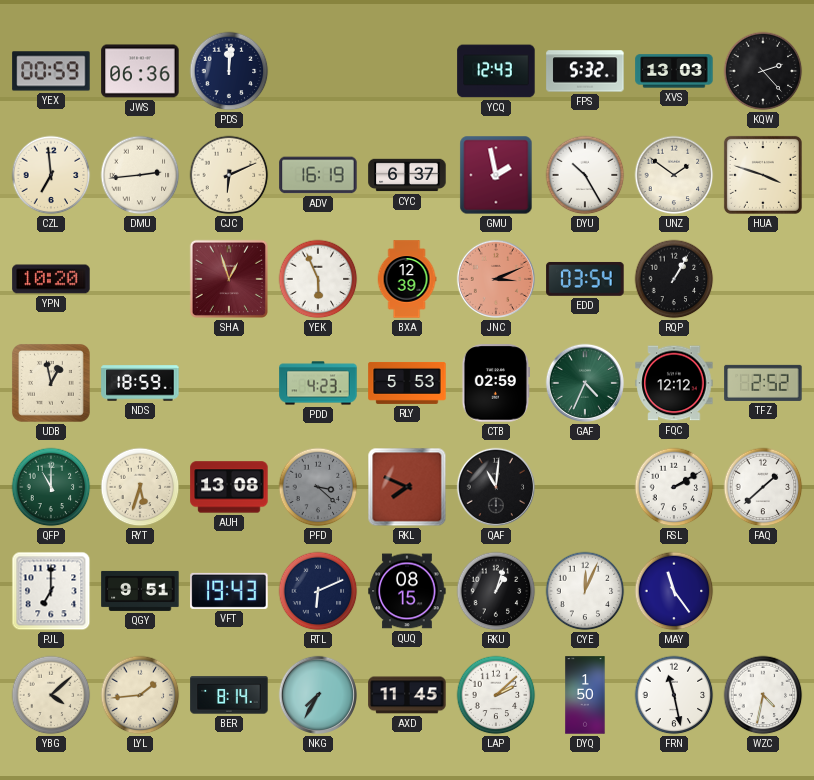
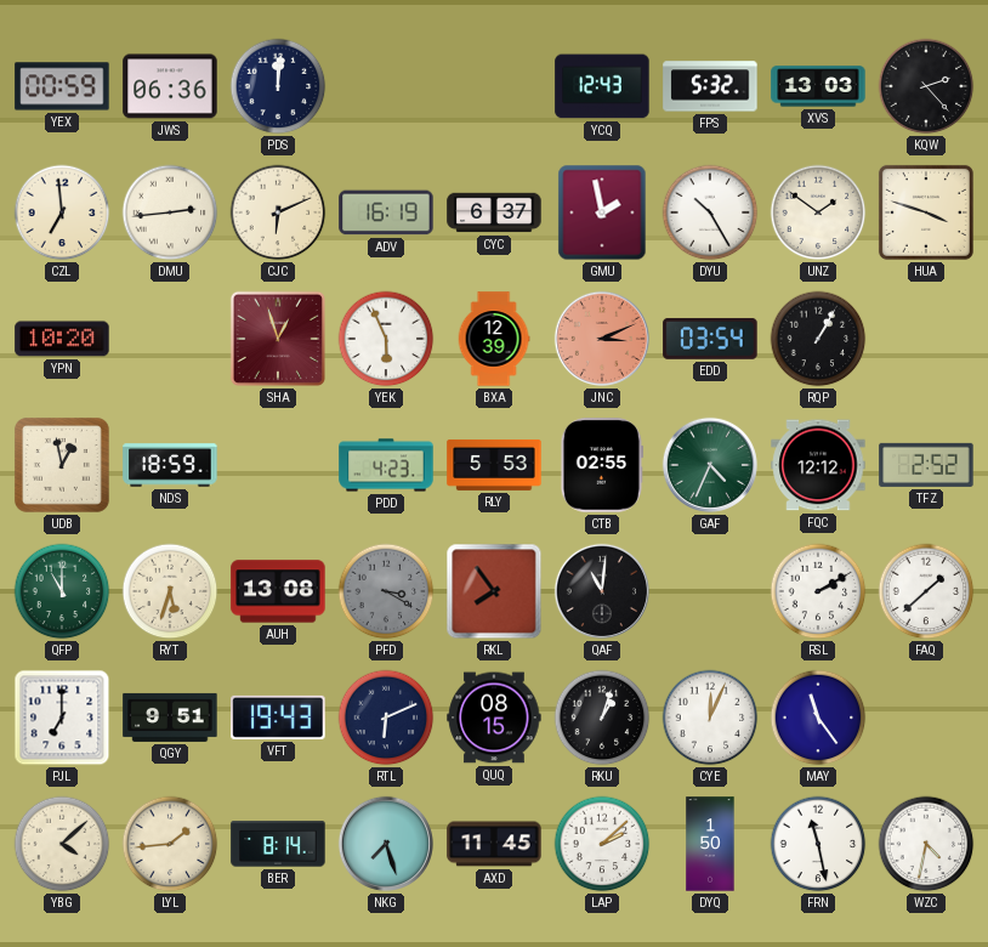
CTB: 02:59 -> 02:55 (602, 465)
PFD: 3:22 -> 3:20 (386, 591)
RKL: 7:49 -> 7:54 (494, 591)
NKG: 7:35 -> 7:27 (386, 844)
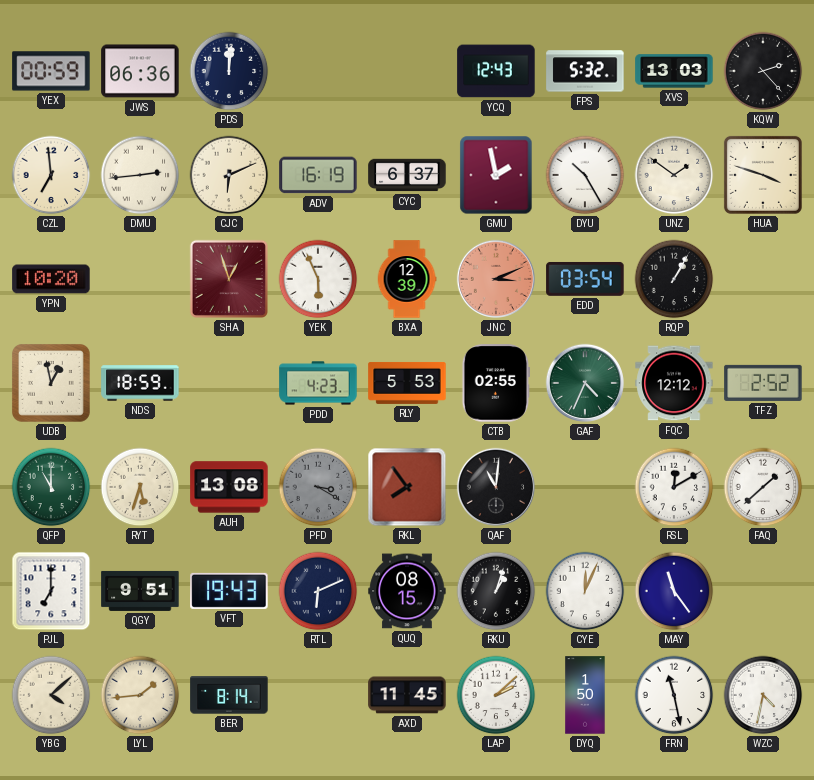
RSL: 2:10 -> 12:10 (674, 487)
NKG: 7:27 -> none (386, 844)
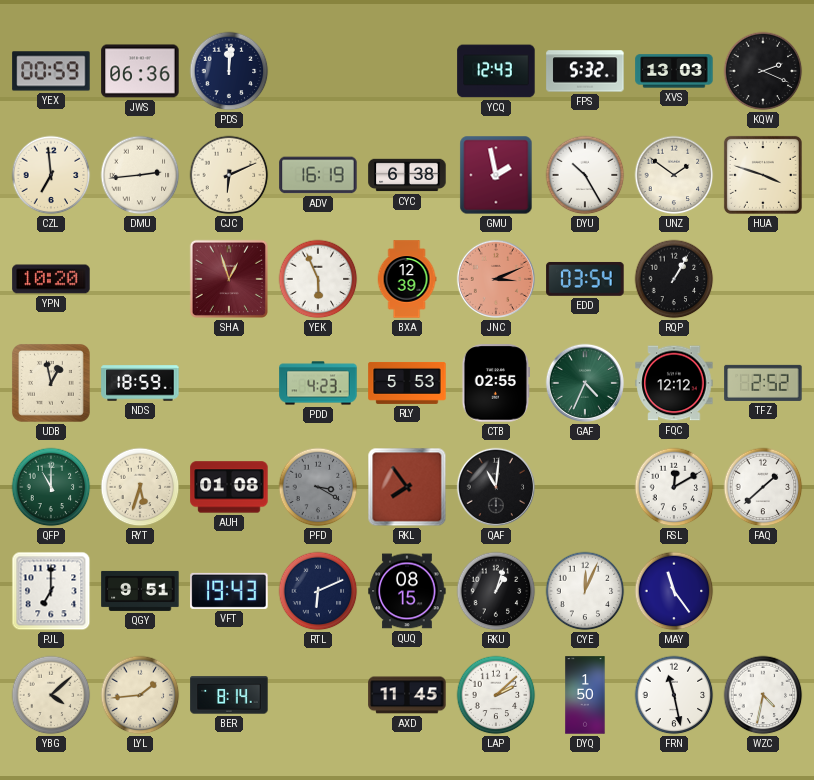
KQW: 2:23 -> 2:19 (763, 71)
CYC: 6:37 -> 6:38 (407, 175)
AUH: 13:08 -> 01:08 (229, 487)
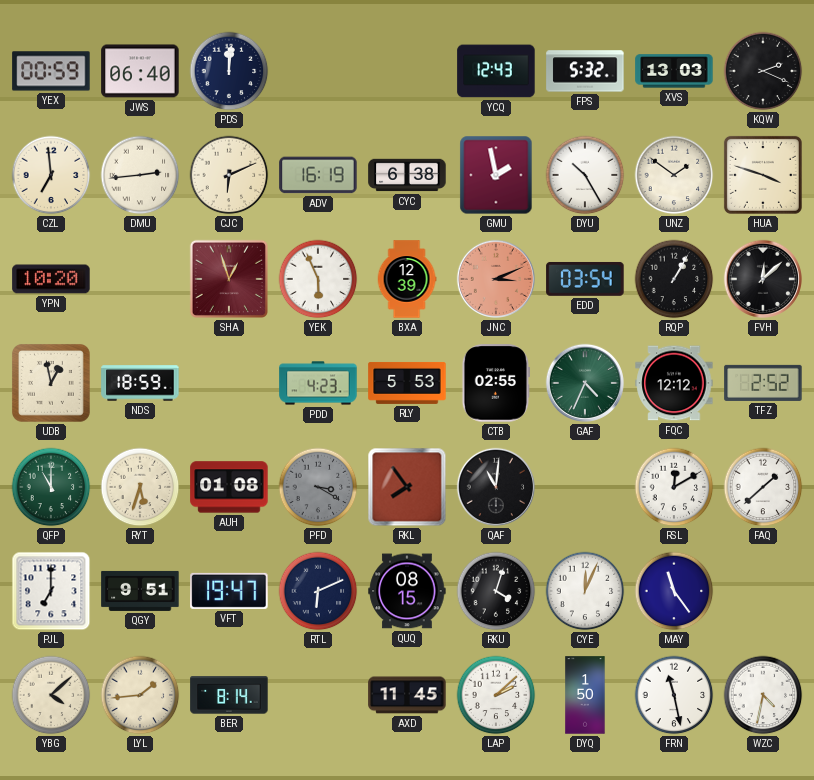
JWS: 06:36 -> 06:40 (140, 71)
FVH: none -> 12:08 (763, 279)
VFT: 19:43 -> 19:47 (229, 591)
RKU: 1:03 -> 4:03 (496, 591)
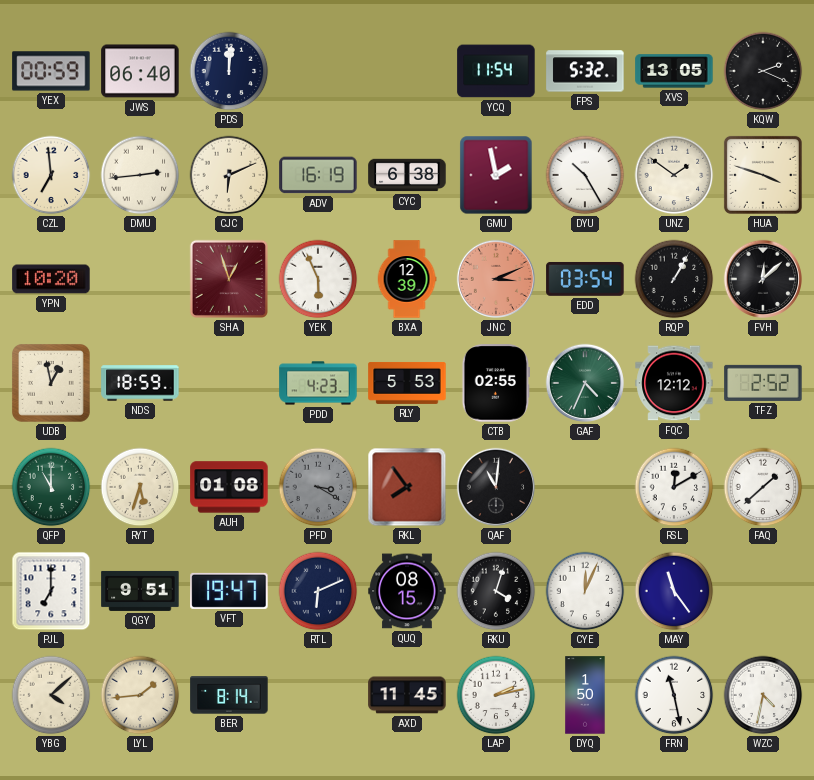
YCQ: 12:43 -> 11:54 (496, 71)
XVS: 13:03 -> 13:05 (674, 71)
LAP: 2:08 -> 2:13 (496, 695)
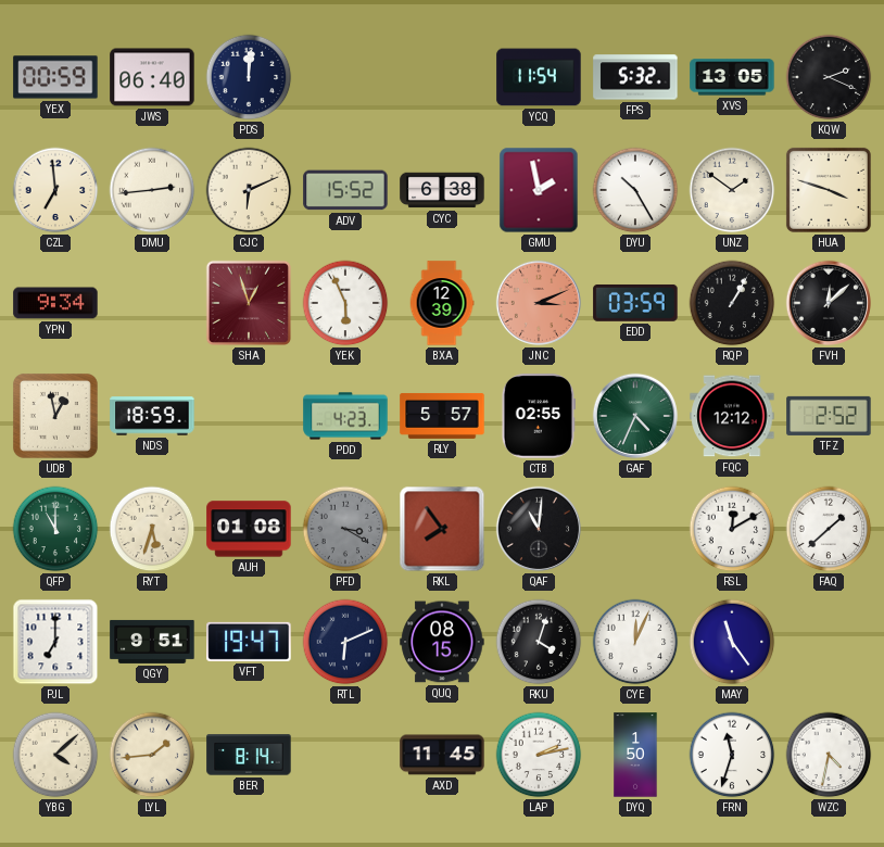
ADV: 16:19 -> 15:52 (345, 190)
YPN: 10:20 -> 9:34 (55, 303)
EDD: 03:54 -> 03:59 (635, 303)
RLY: 5:53 -> 5:57 (442, 416)
FRN: 11:28 -> 11:33 (732, 755)
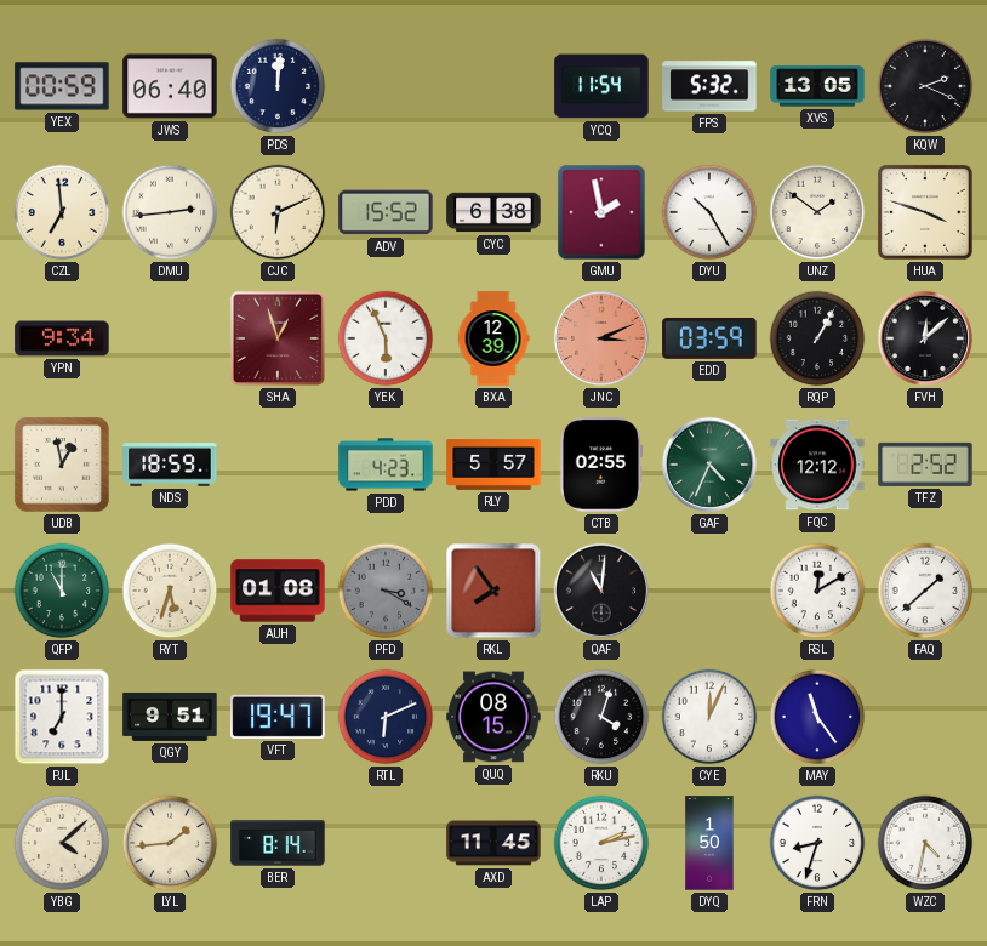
FRN: 11:33 -> 8:33 (817, 843)
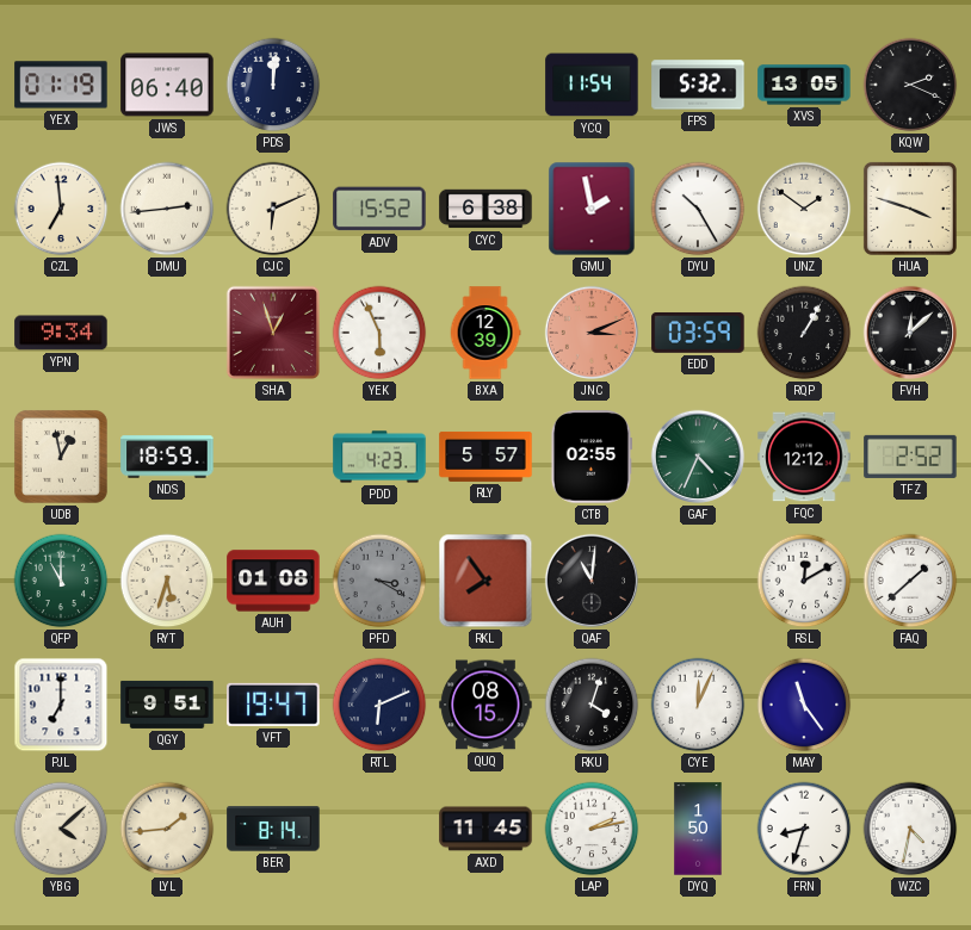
YEX: 00:59 -> 01:19 (61, 85)
